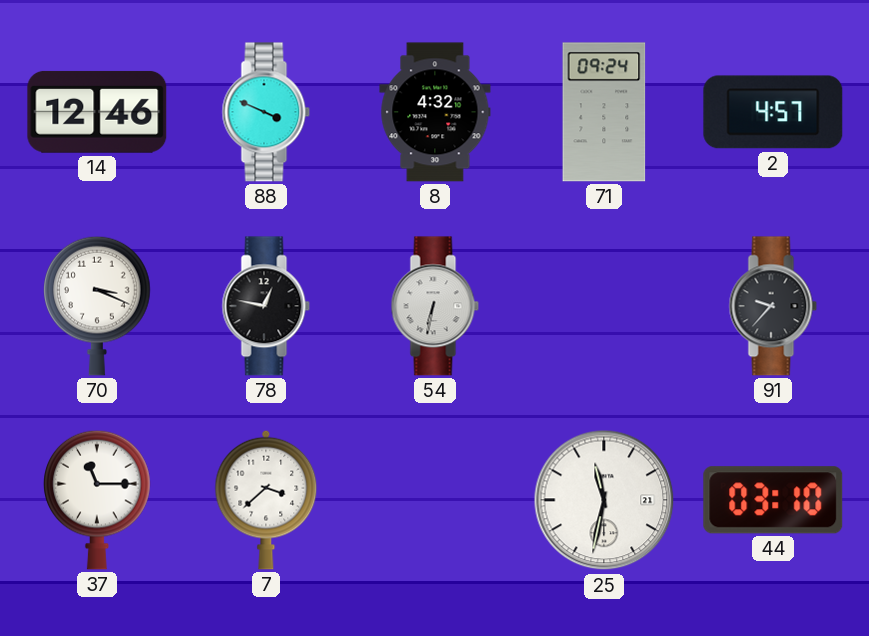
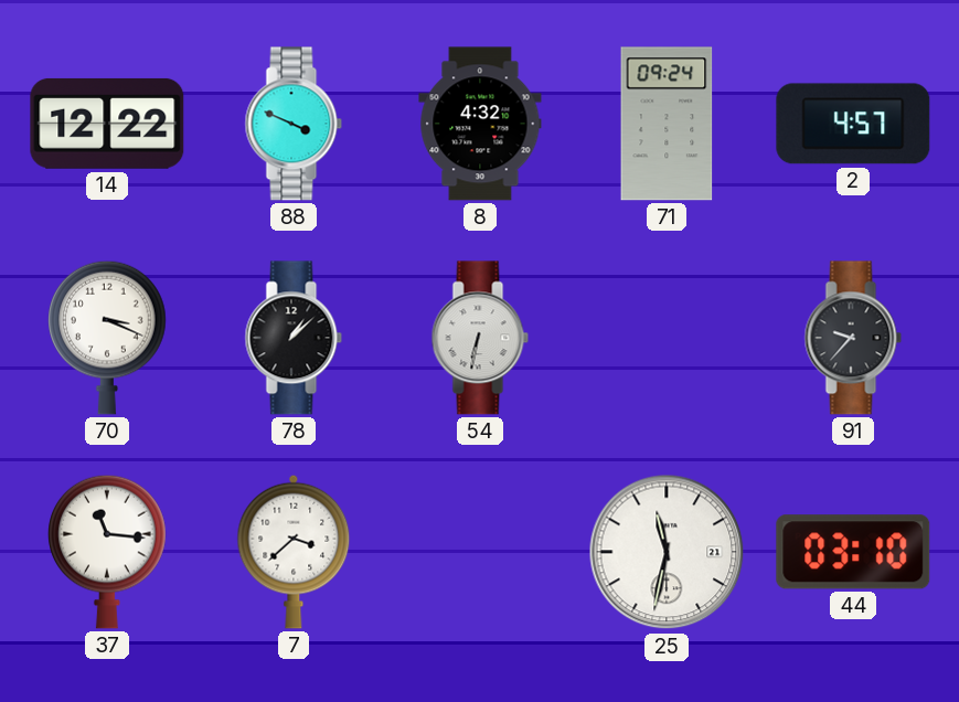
14: 12:46 -> 12:22 (107, 124)
78: 12:47 -> 1:08 (294, 338)
37: 11:15 -> 11:16 (107, 552)
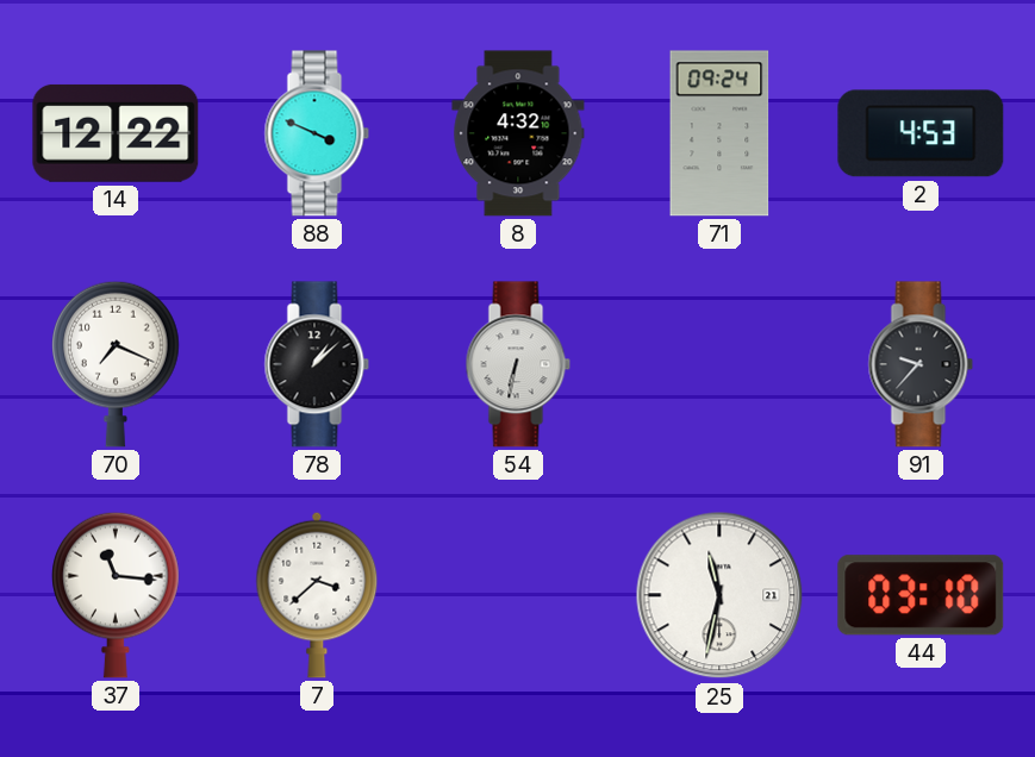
2: 4:57 -> 4:53 (921, 133)
70: 3:19 -> 7:19 (116, 364)
